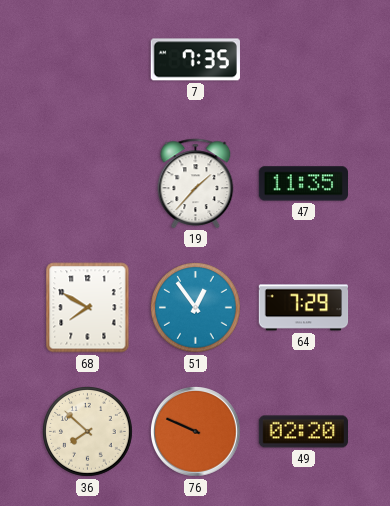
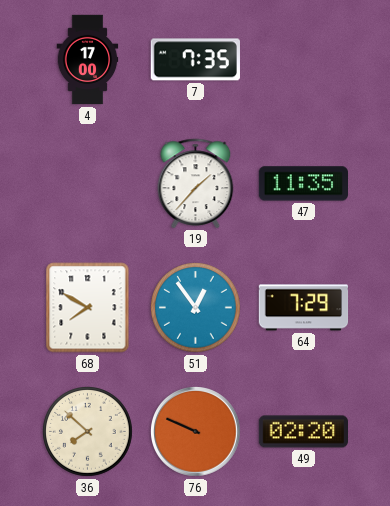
4: none -> 17:00 (88, 60)
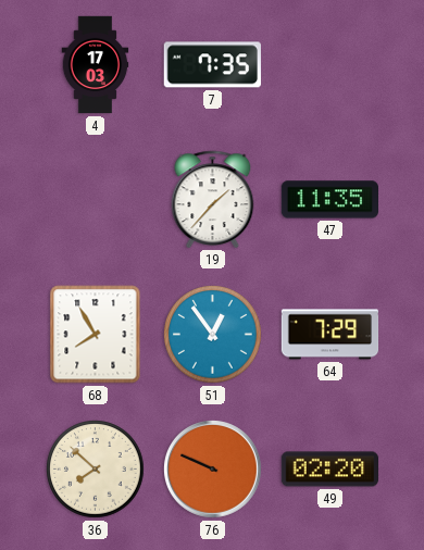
4: 17:00 -> 17:03 (96, 65)
68: 7:50 -> 7:55 (96, 335)
